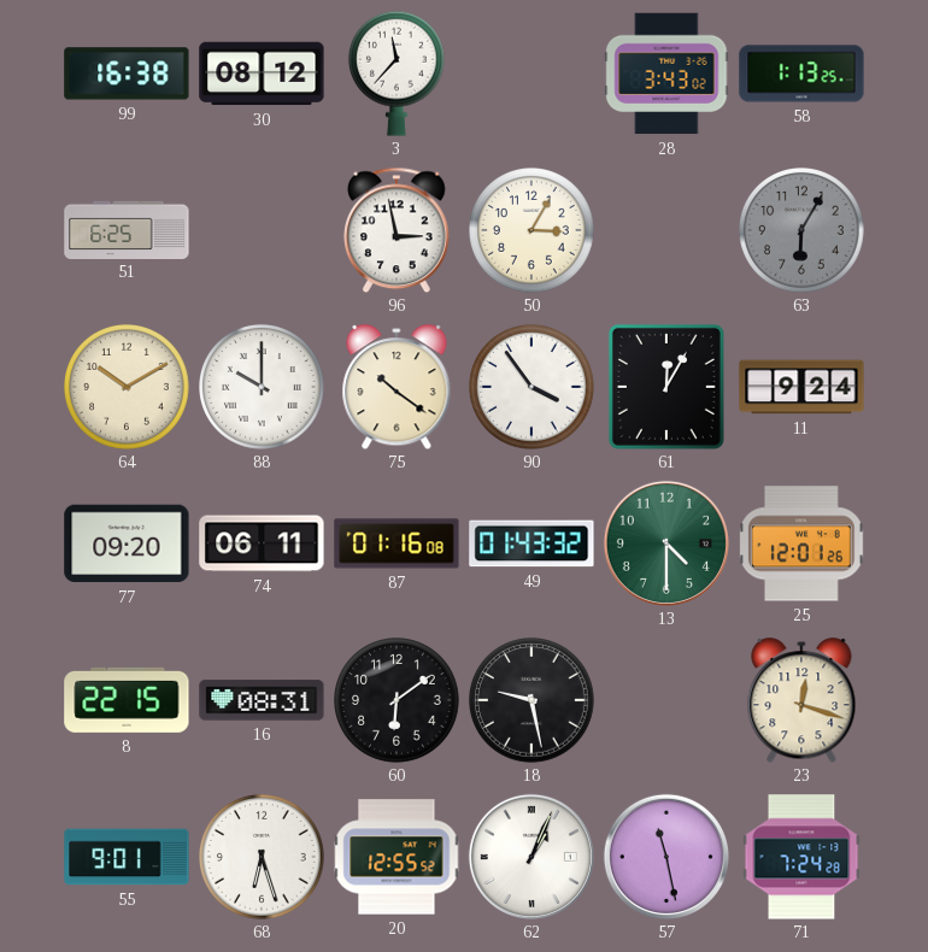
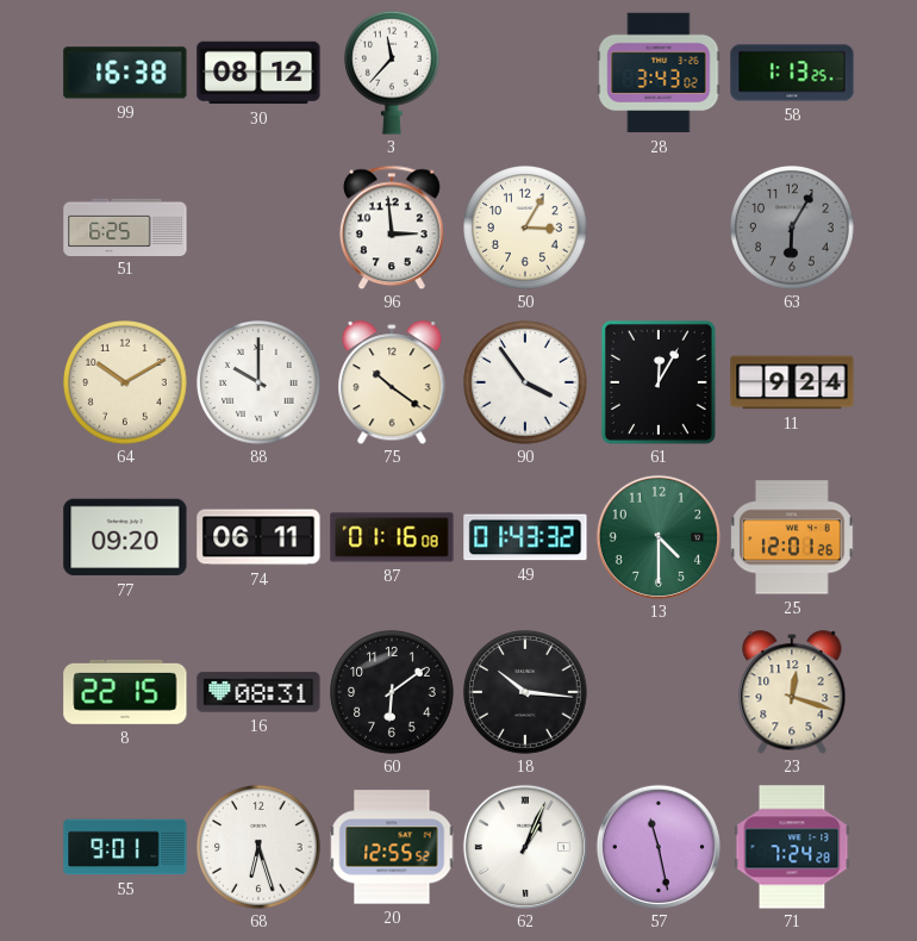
96: 2:58 -> 2:59 (393, 228)
18: 9:28 -> 10:16 (526, 693)
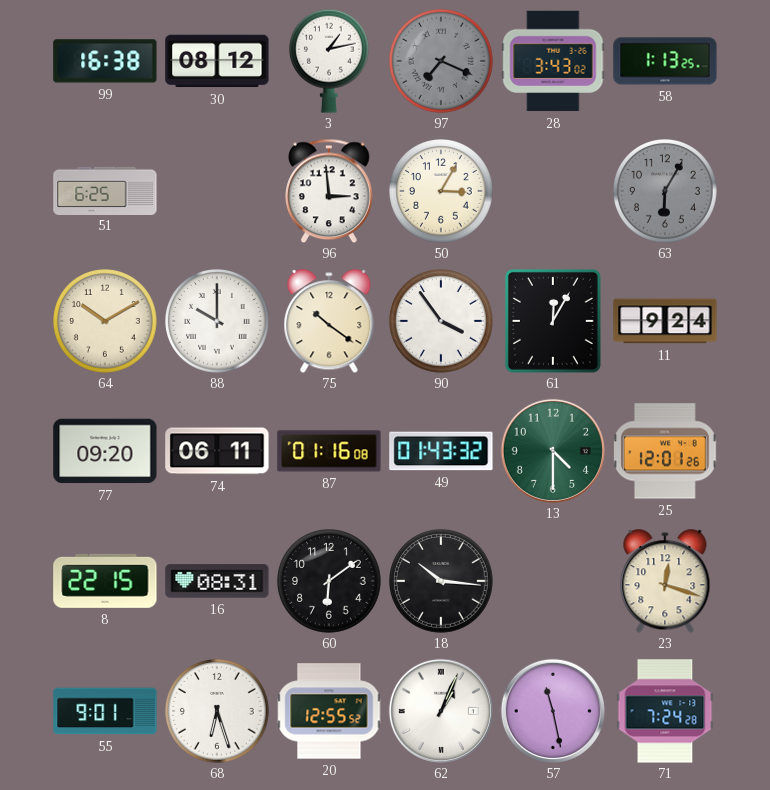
3: 11:37 -> 1:13 (329, 61)
97: none -> 7:19 (442, 62)
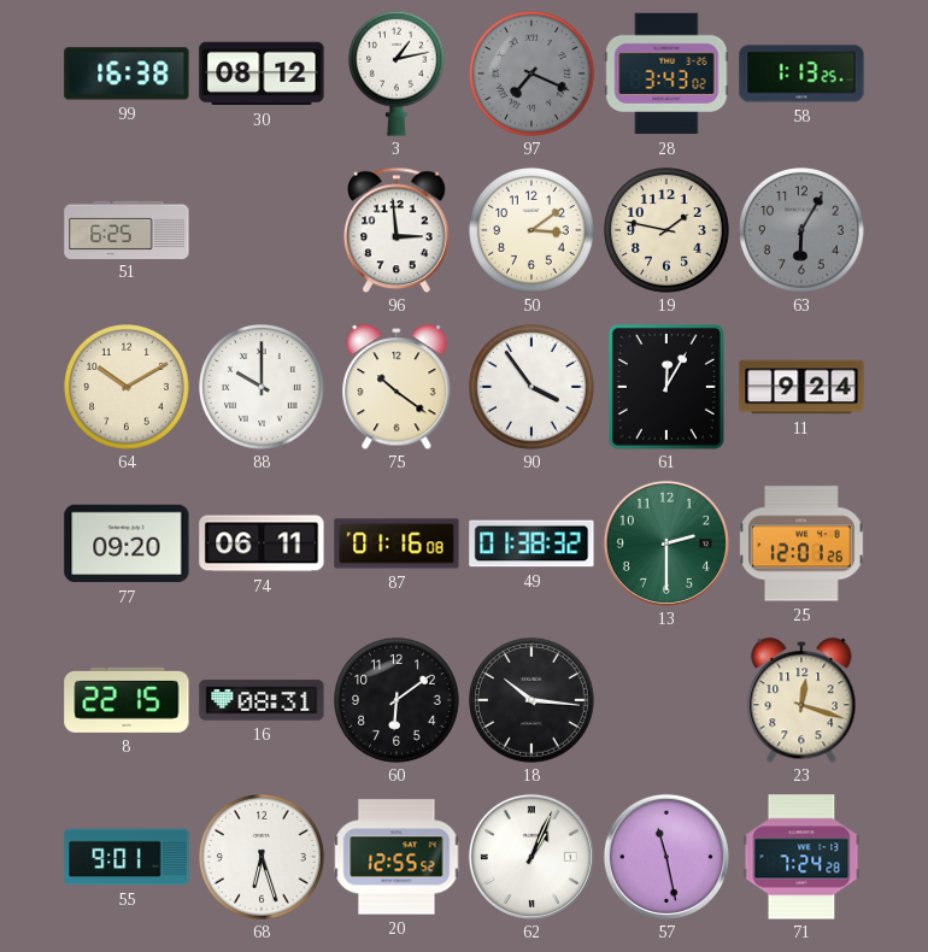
50: 3:05 -> 3:09 (533, 231)
19: none -> 1:47 (668, 231)
49: 01:43 -> 01:38 (531, 543)
13: 4:30 -> 2:30 (666, 543)
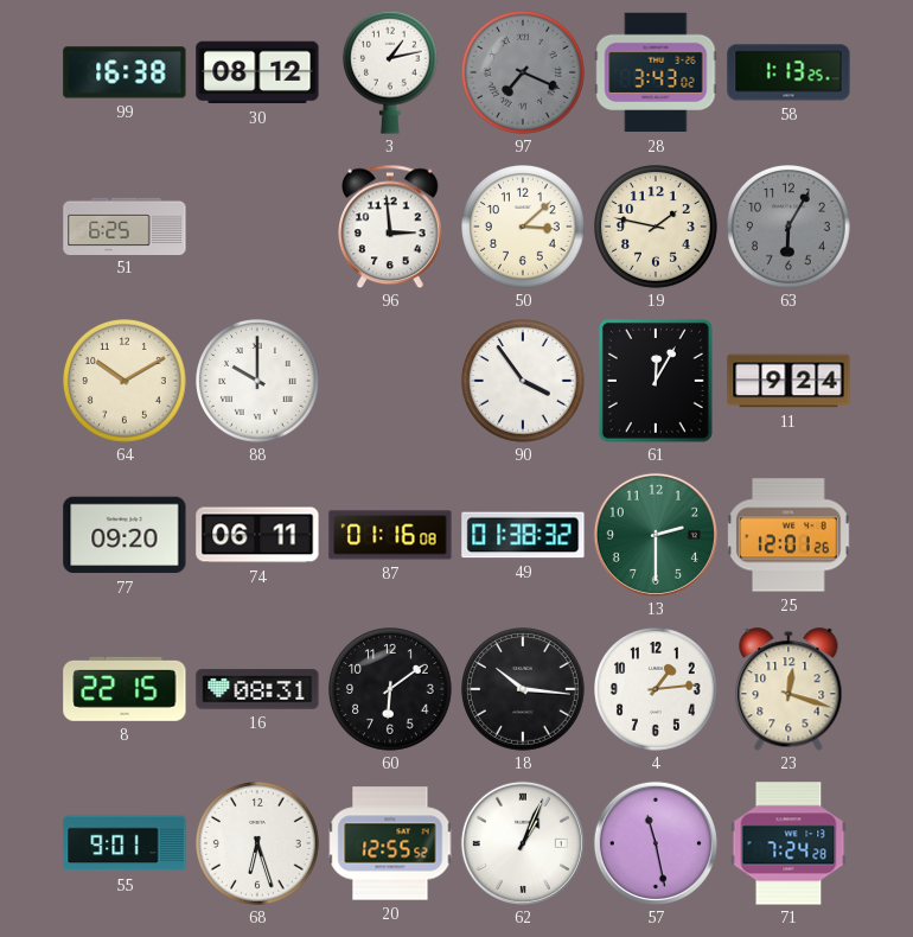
50: 3:09 -> 3:08 (524, 228)
75: 10:21 -> none (397, 387)
4: none -> 1:14 (657, 690)
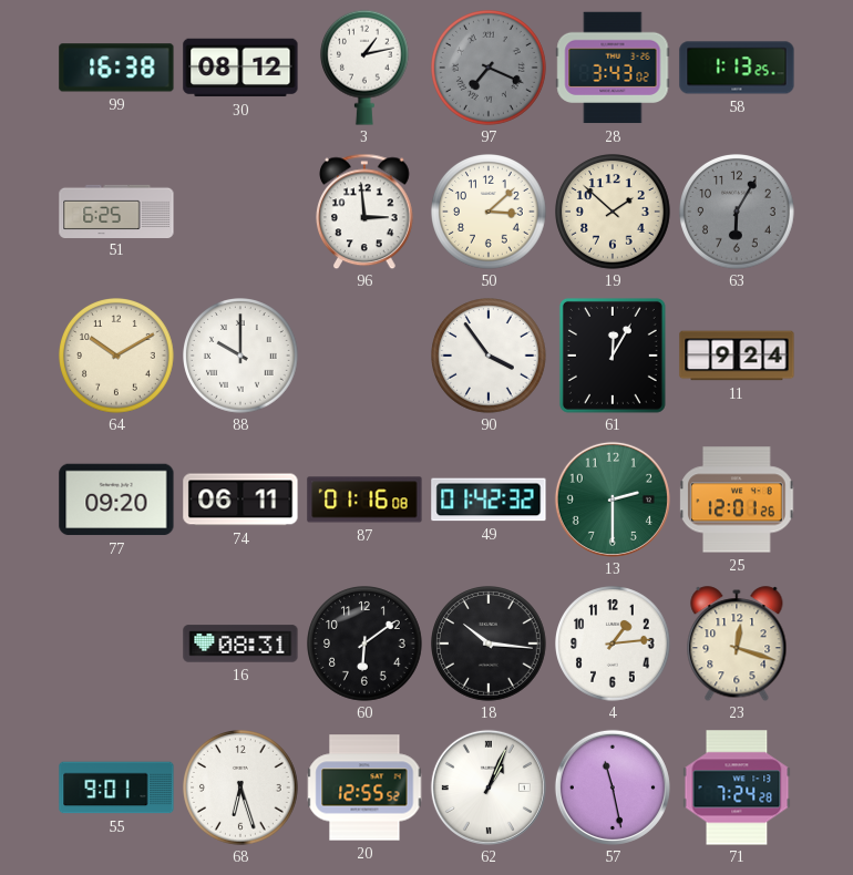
19: 1:47 -> 1:52 (614, 213)
49: 01:38 -> 01:42 (489, 500)
8: 22:15 -> none (124, 689)
